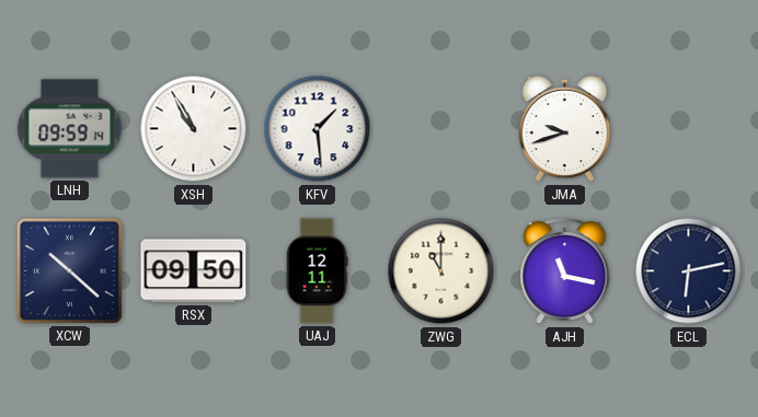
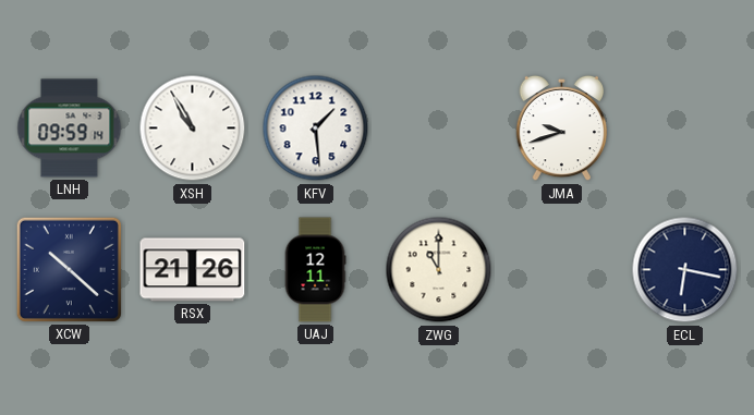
RSX: 09:50 -> 21:26 (193, 270)
AJH: 11:17 -> none (565, 271)
ECL: 6:13 -> 6:17 (685, 270)
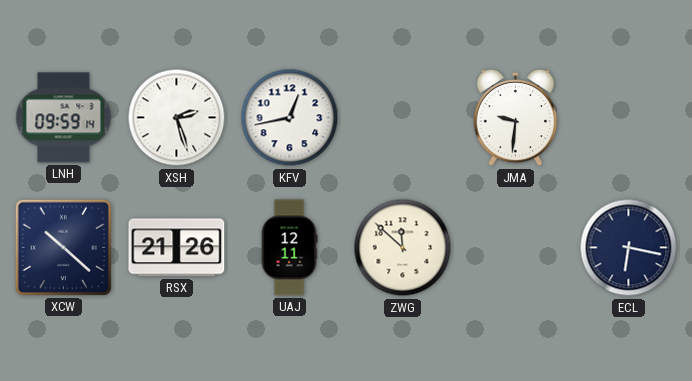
XSH: 10:55 -> 2:27 (177, 118)
KFV: 1:29 -> 12:43 (290, 118)
JMA: 9:42 -> 9:31 (516, 118)
ZWG: 11:00 -> 11:52 (403, 248)
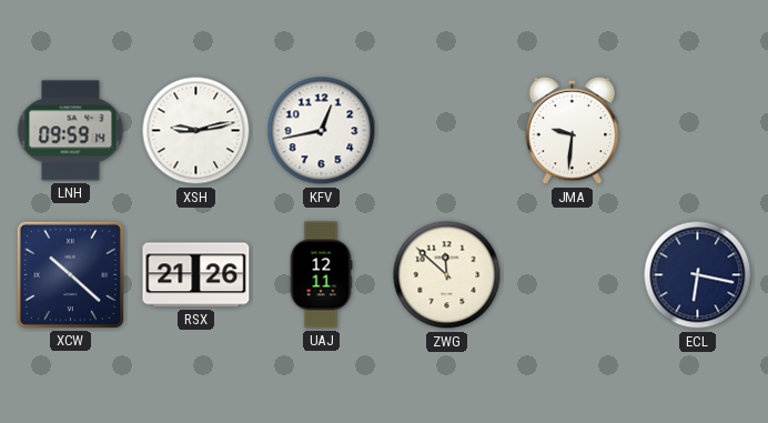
XSH: 2:27 -> 9:13 (196, 131)
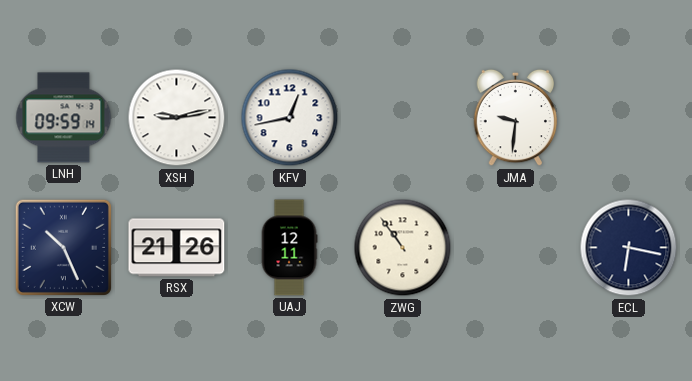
XCW: 10:22 -> 10:26 (63, 247)
ZWG: 11:52 -> 10:54 (403, 248)
